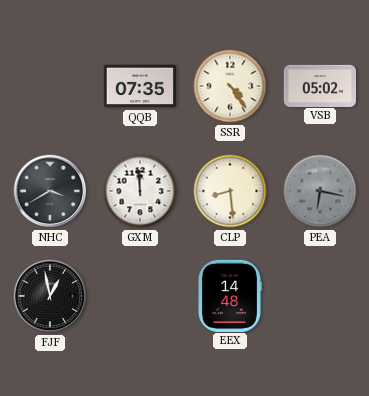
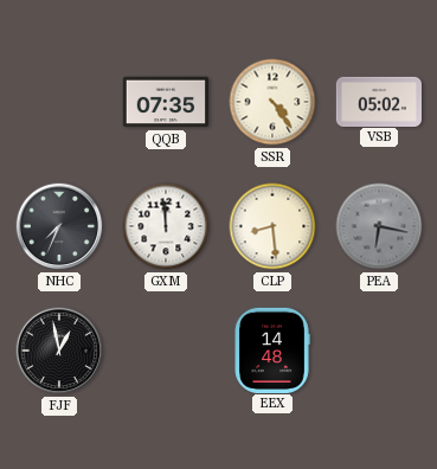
NHC: 3:40 -> 7:34 (59, 226)
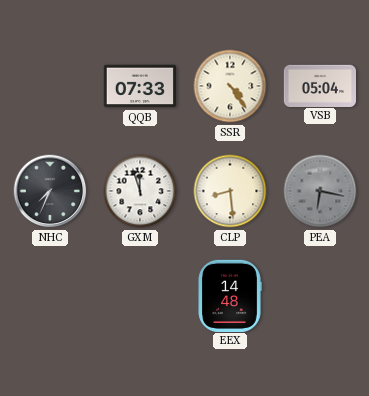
QQB: 07:35 -> 07:33 (139, 86)
VSB: 05:02 -> 05:04 (319, 85)
GXM: 11:59 -> 11:57 (140, 191)
FJF: 12:58 -> none (59, 351)
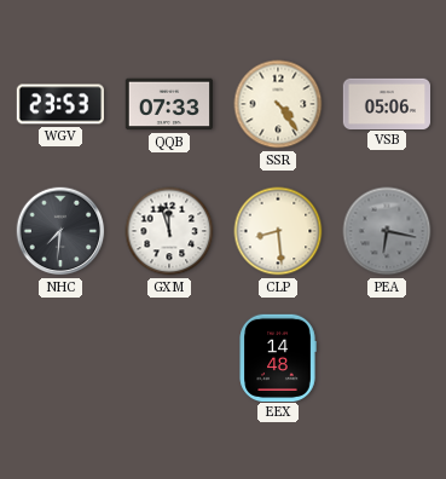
WGV: none -> 23:53 (59, 104)
VSB: 05:04 -> 05:06 (386, 103)
NHC: 7:34 -> 7:31 (60, 231)
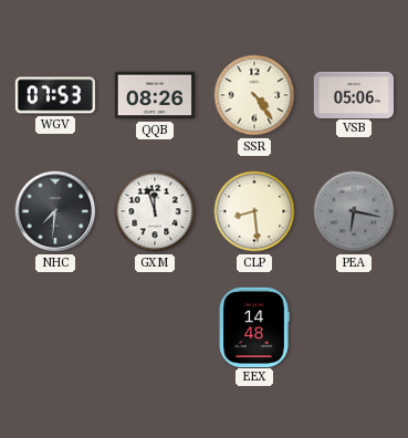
WGV: 23:53 -> 07:53 (54, 95)
QQB: 07:33 -> 08:26 (154, 95)
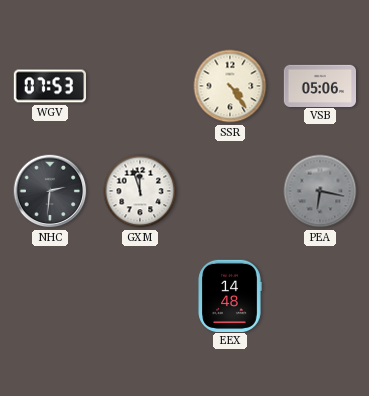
QQB: 08:26 -> none (154, 95)
NHC: 7:31 -> 2:31 (50, 191)
CLP: 8:29 -> none (254, 211)
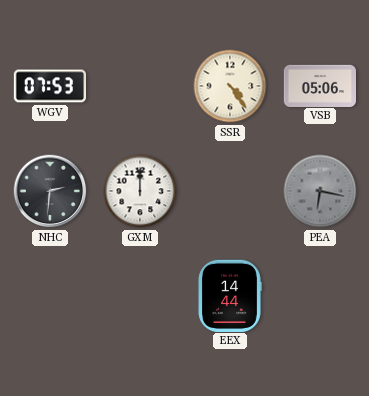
GXM: 11:57 -> 12:00 (140, 191)
EEX: 14:48 -> 14:44 (230, 295)
